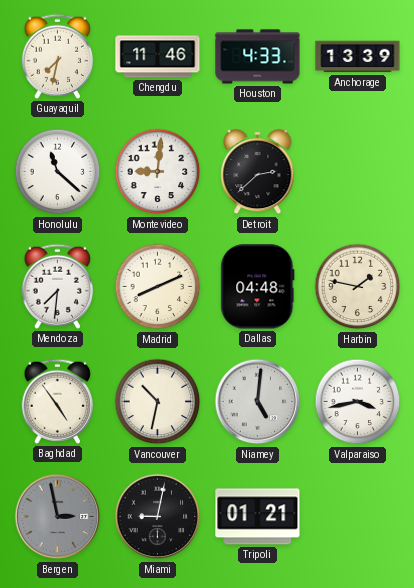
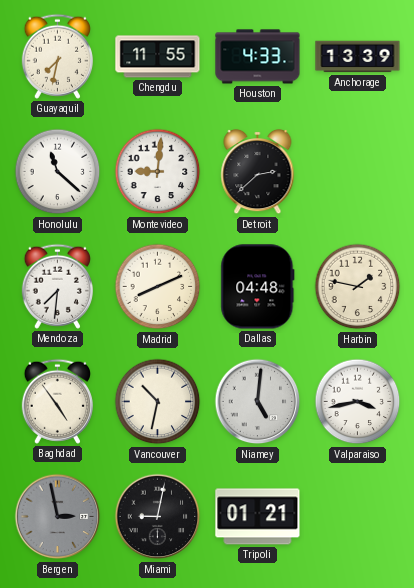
Chengdu: 11:46 -> 11:55 (158, 57)
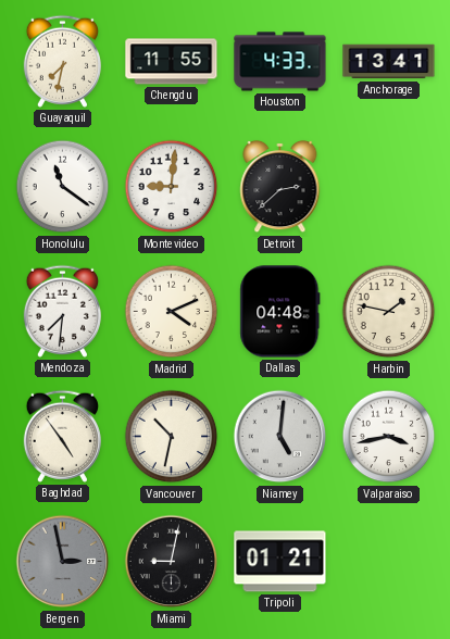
Anchorage: 13:39 -> 13:41 (389, 62)
Honolulu: 11:22 -> 11:21 (63, 187)
Madrid: 8:11 -> 4:11 (172, 312)
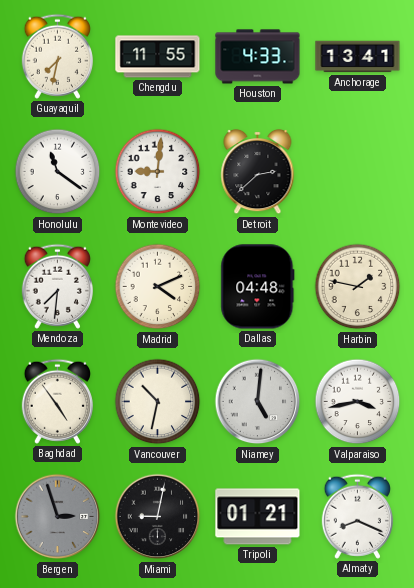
Bergen: 2:58 -> 2:57 (58, 517)
Almaty: none -> 8:19 (357, 516)
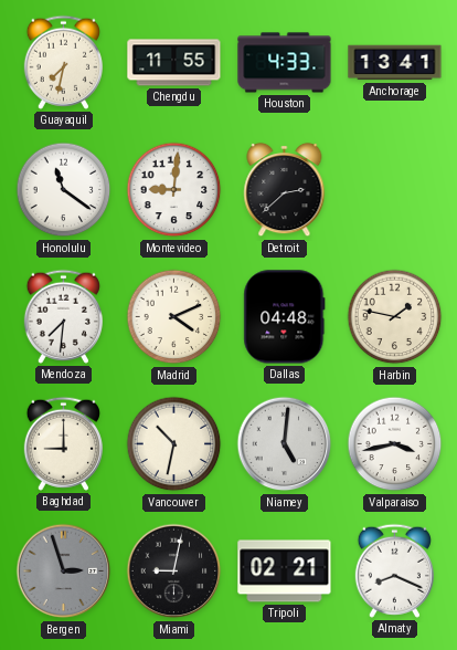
Baghdad: 4:54 -> 9:00 (63, 443)
Tripoli: 01:21 -> 02:21 (285, 572)
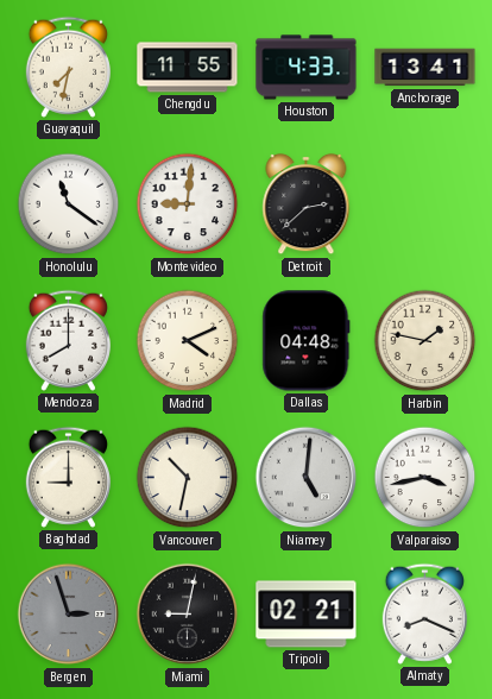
Mendoza: 7:31 -> 8:00 (68, 340)
